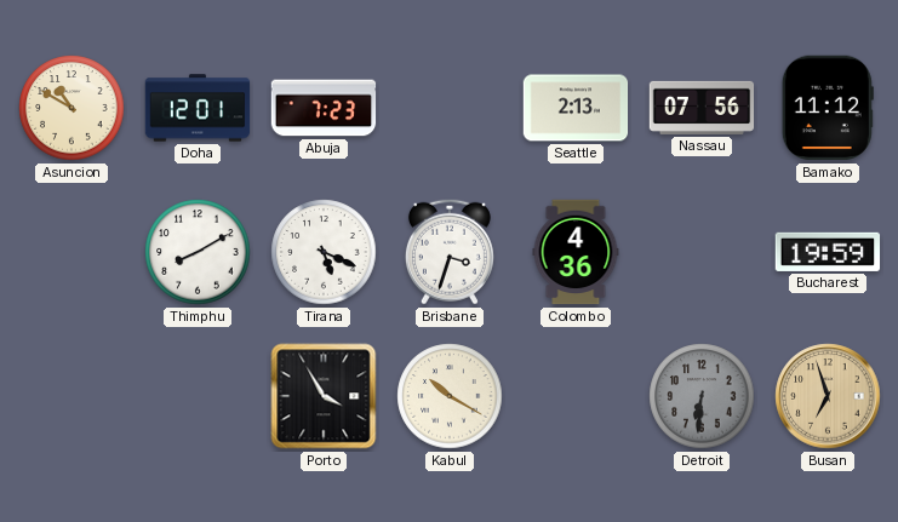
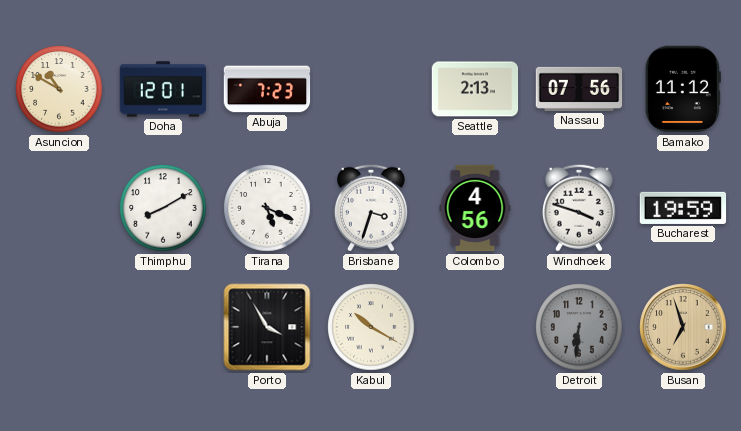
Colombo: 4:36 -> 4:56 (475, 208)
Windhoek: none -> 3:48 (579, 208)
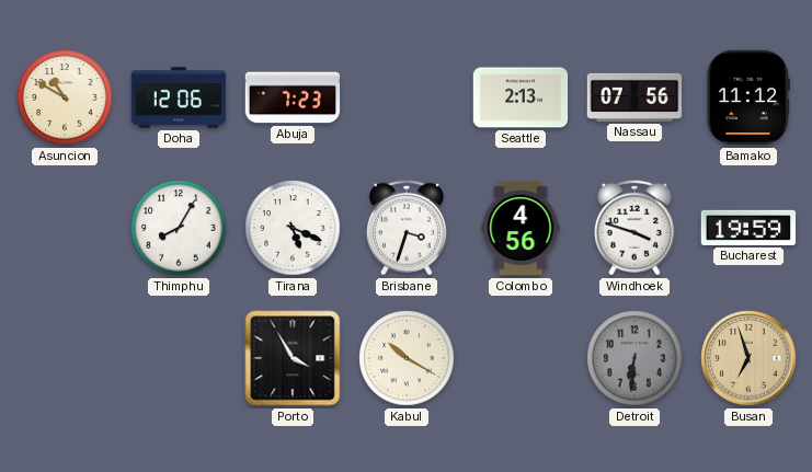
Doha: 12:01 -> 12:06 (179, 97)
Thimphu: 8:10 -> 8:05 (179, 228)
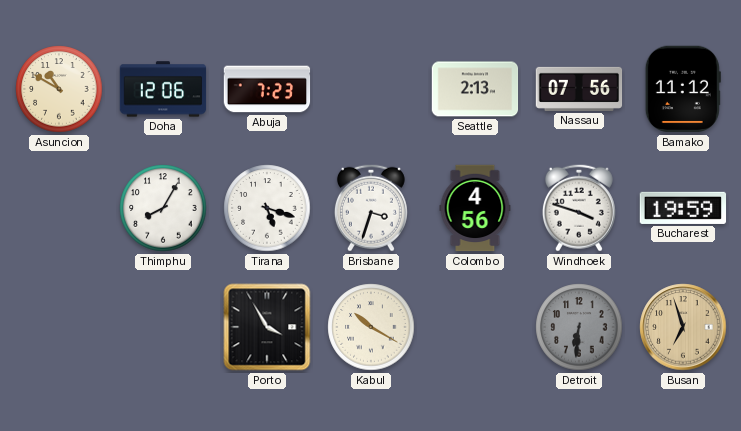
Tirana: 5:19 -> 5:18 (267, 208)
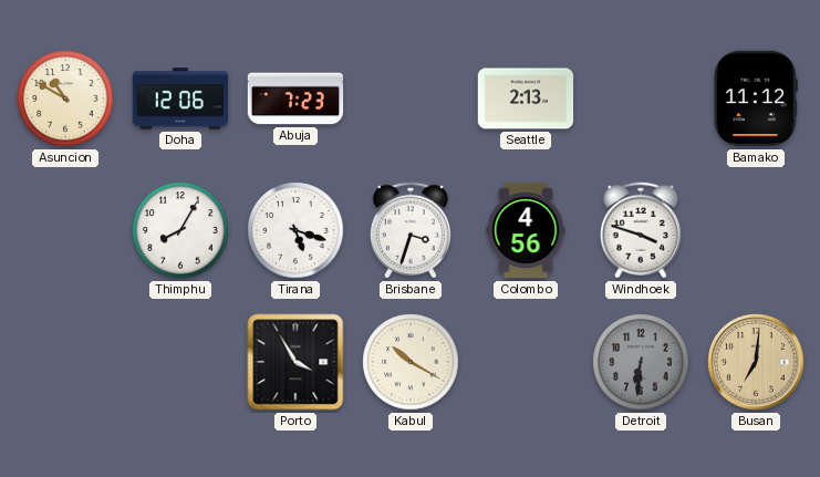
Nassau: 07:56 -> none (579, 89)
Bucharest: 19:59 -> none (683, 208)
Busan: 6:57 -> 7:01 (756, 362)
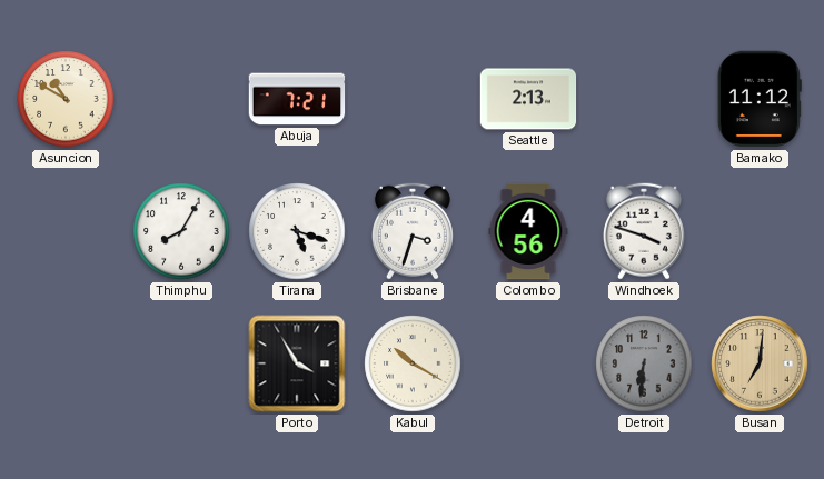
Doha: 12:06 -> none (180, 98)
Abuja: 7:23 -> 7:21 (297, 99)
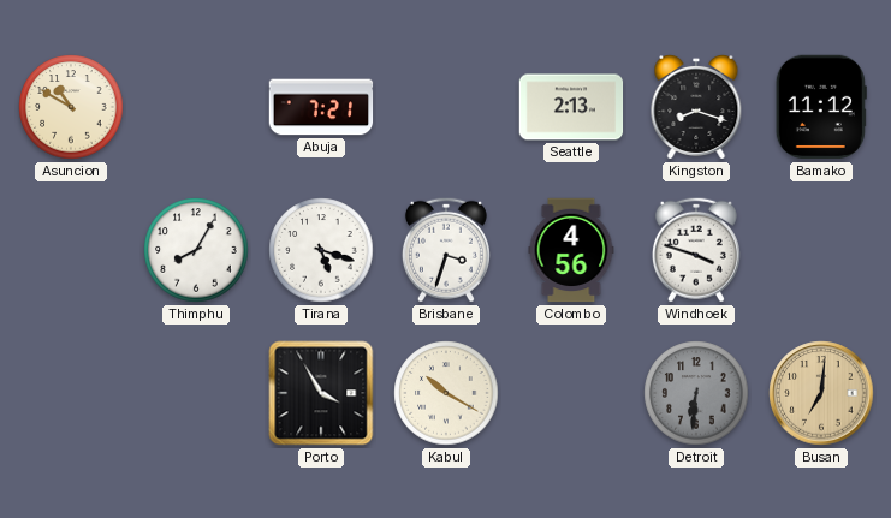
Kingston: none -> 8:18 (696, 107)
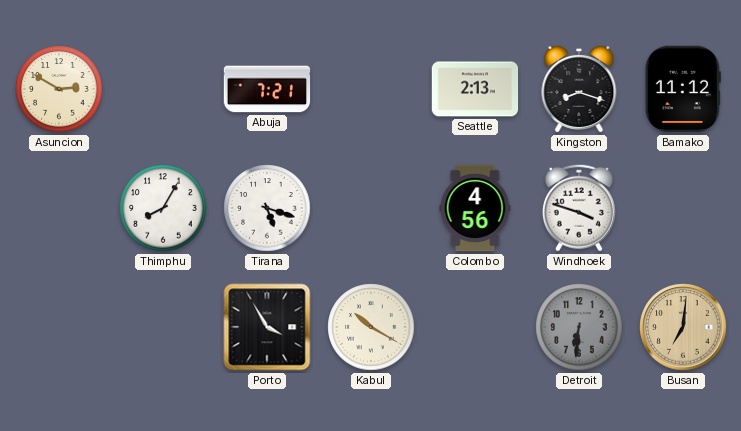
Asuncion: 10:50 -> 2:50 (59, 89)
Brisbane: 3:33 -> none (446, 250)
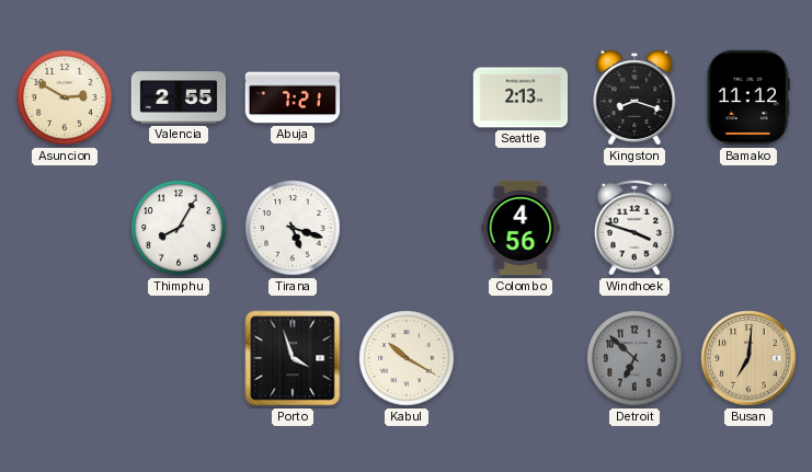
Valencia: none -> 2:55 (179, 97)
Porto: 3:55 -> 3:57 (293, 358)
Detroit: 6:31 -> 6:52 (634, 358)
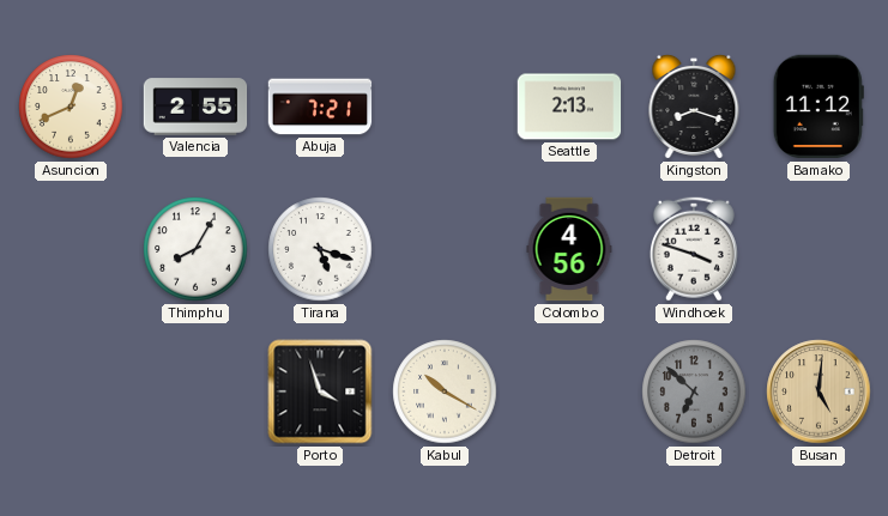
Asuncion: 2:50 -> 12:41 (71, 107)
Busan: 7:01 -> 5:01 (818, 391)
